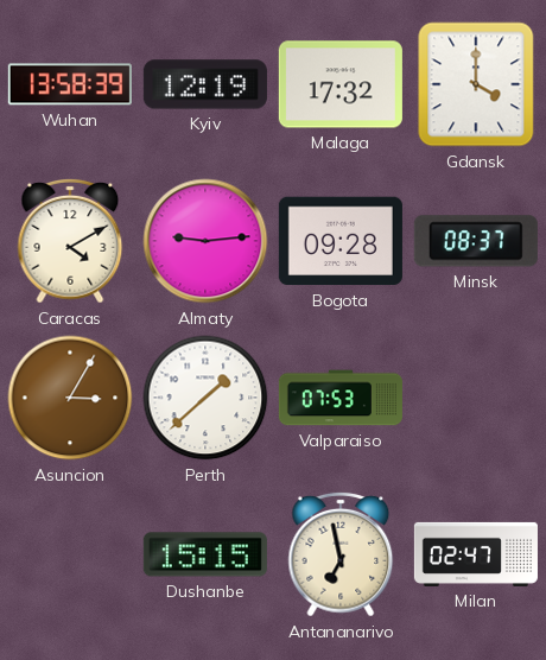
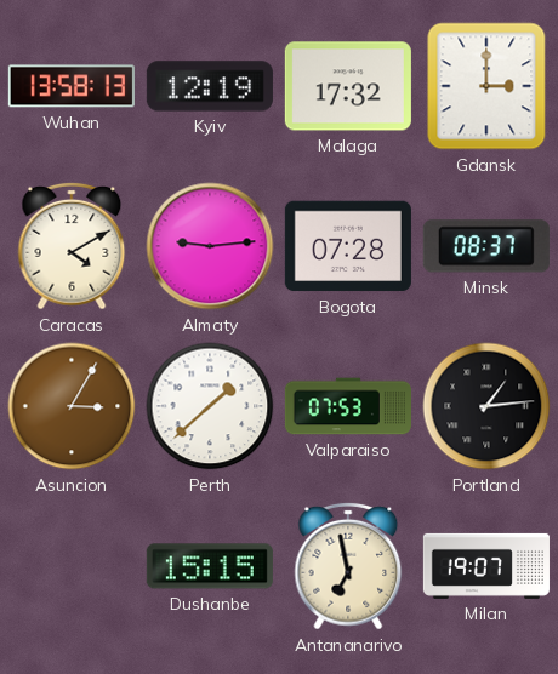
Wuhan: 13:58:39 -> 13:58:13 (72, 86)
Gdansk: 4:00 -> 3:00 (486, 86)
Bogota: 09:28 -> 07:28 (348, 246)
Portland: none -> 1:14 (486, 406)
Milan: 02:47 -> 19:07 (486, 566)
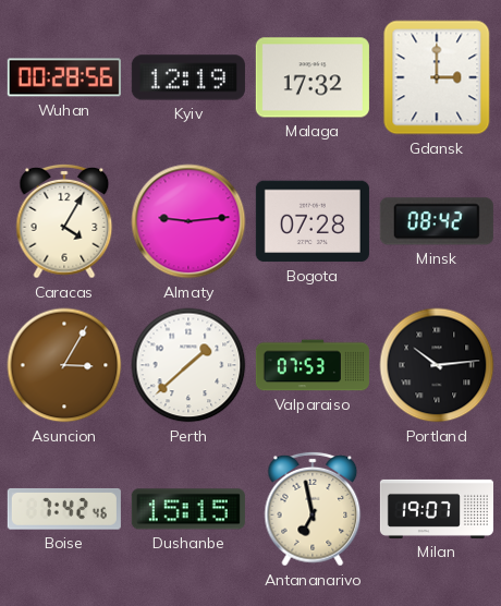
Wuhan: 13:58 -> 00:28 (64, 77)
Caracas: 4:10 -> 4:05 (64, 221)
Minsk: 08:37 -> 08:42 (437, 221)
Portland: 1:14 -> 10:14 (437, 365)
Boise: none -> 7:42 (64, 509)
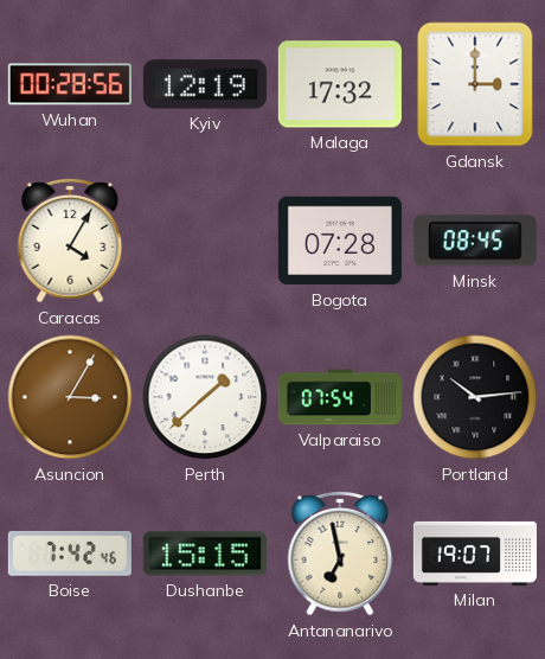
Almaty: 9:14 -> none (188, 221)
Minsk: 08:42 -> 08:45 (475, 241)
Valparaiso: 07:53 -> 07:54 (340, 397)
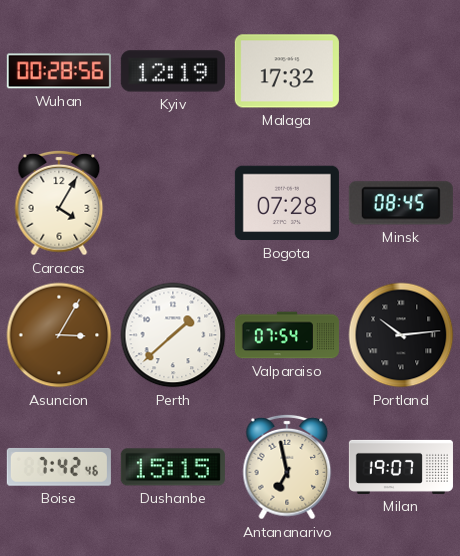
Gdansk: 3:00 -> none (475, 84)
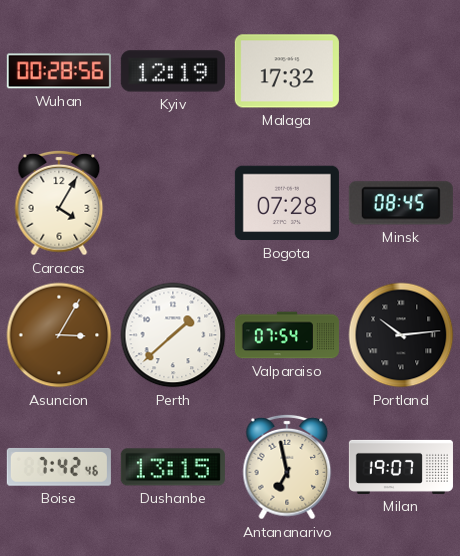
Dushanbe: 15:15 -> 13:15 (173, 467)
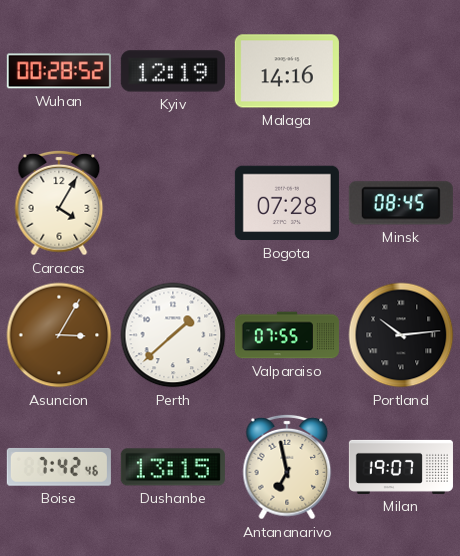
Wuhan: 00:28:56 -> 00:28:52 (59, 71)
Malaga: 17:32 -> 14:16 (287, 71)
Valparaiso: 07:54 -> 07:55 (287, 335)
